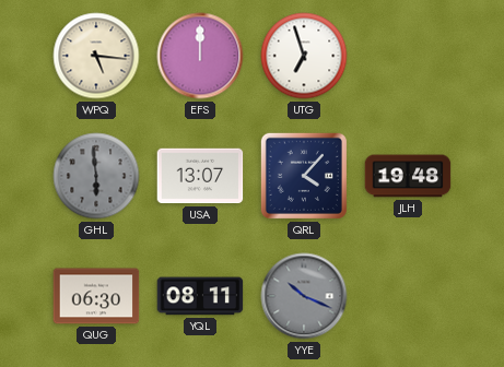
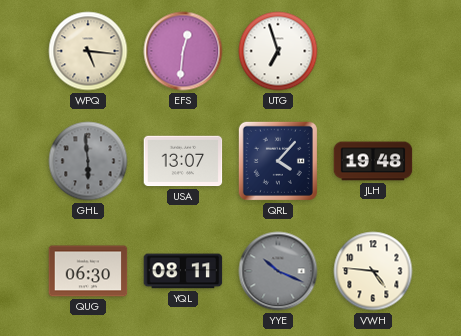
EFS: 12:00 -> 12:31 (183, 51)
VWH: none -> 4:46 (373, 271)
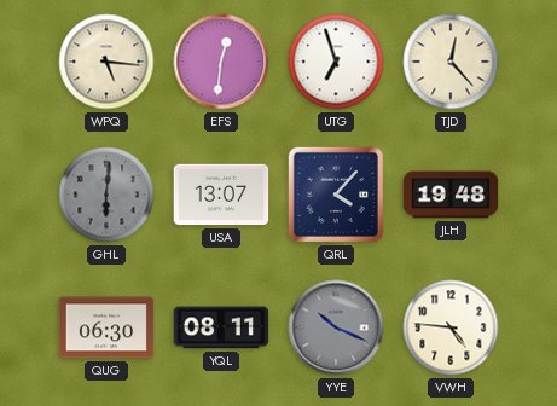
TJD: none -> 12:23 (451, 62)
GHL: 5:59 -> 6:01 (106, 195)
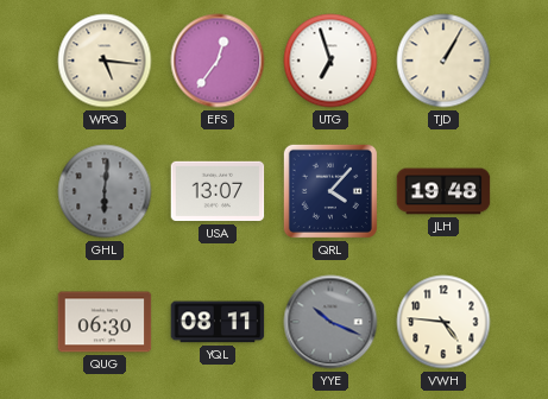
EFS: 12:31 -> 12:36 (218, 61)
TJD: 12:23 -> 1:05 (443, 61)
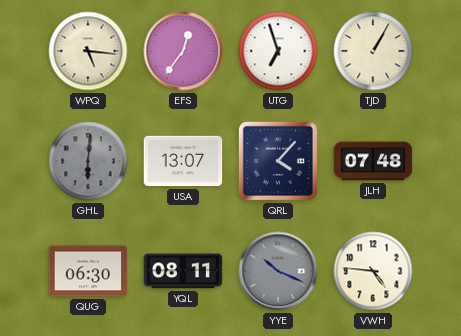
JLH: 19:48 -> 07:48 (373, 161)
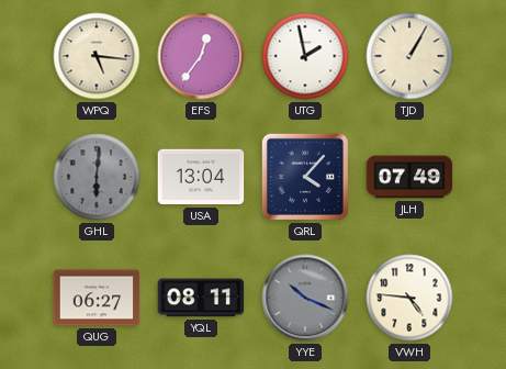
UTG: 6:57 -> 1:58 (305, 56)
USA: 13:07 -> 13:04 (201, 177)
JLH: 07:48 -> 07:49 (409, 177)
QUG: 06:30 -> 06:27 (97, 298)
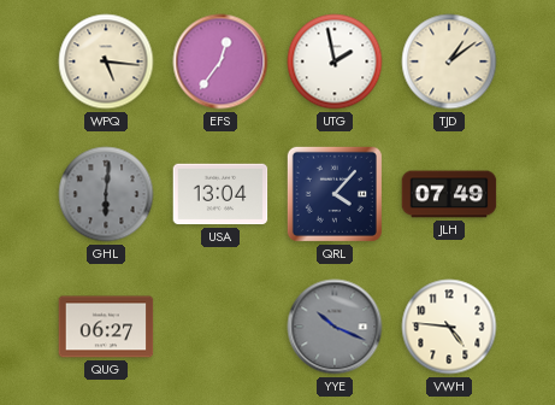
TJD: 1:05 -> 1:09 (449, 61)
YQL: 08:11 -> none (201, 298)
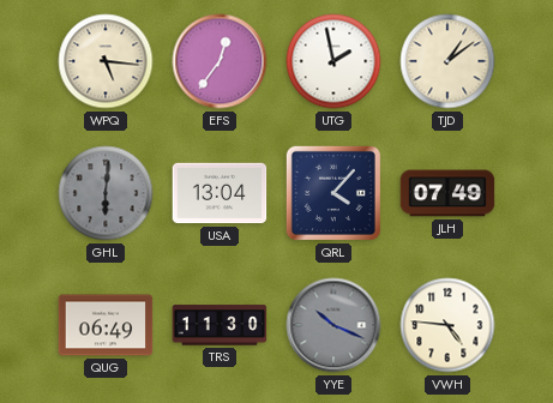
QUG: 06:27 -> 06:49 (106, 325)
TRS: none -> 11:30 (220, 325)
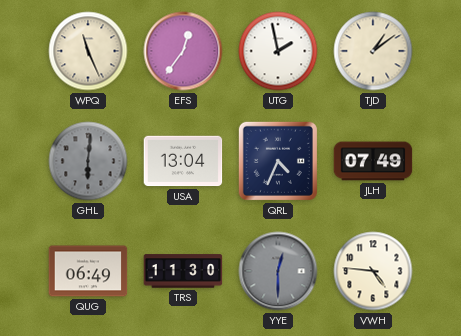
WPQ: 5:16 -> 11:26 (88, 51)
QRL: 4:07 -> 4:34 (278, 161)
YYE: 10:19 -> 12:30 (278, 271)
